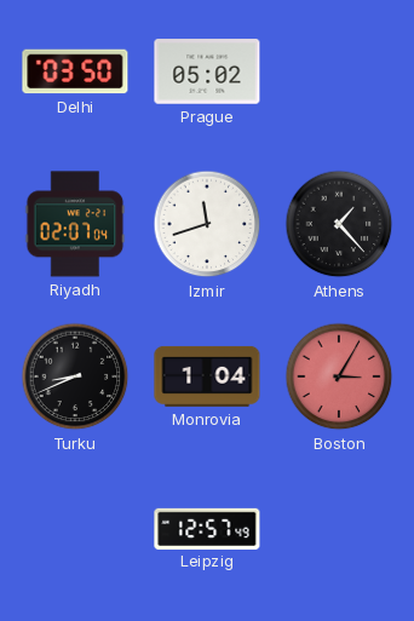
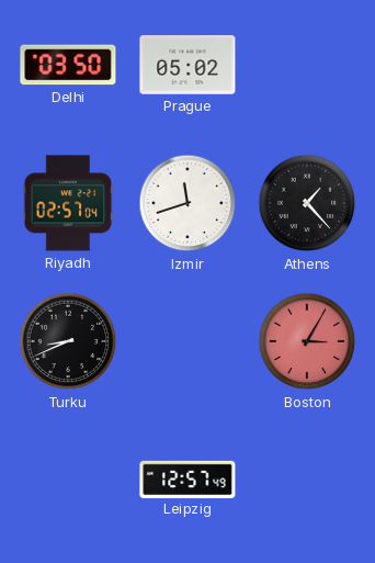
Riyadh: 02:07 -> 02:57 (68, 203)
Monrovia: 1:04 -> none (207, 376)
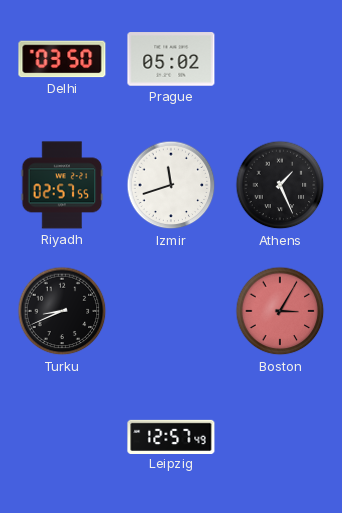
Riyadh: 02:57:04 -> 02:57:55 (62, 185)
Athens: 1:23 -> 1:26 (280, 185)
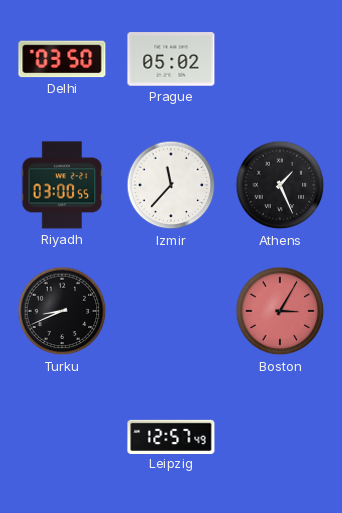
Riyadh: 02:57 -> 03:00 (62, 185)
Izmir: 11:42 -> 11:37 (171, 185)
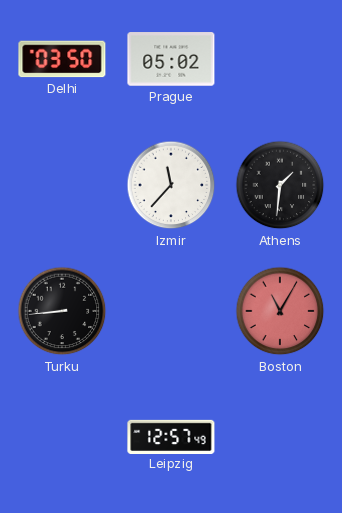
Riyadh: 03:00 -> none (62, 185)
Athens: 1:26 -> 1:31 (280, 185)
Turku: 8:41 -> 8:44 (62, 311)
Boston: 3:05 -> 11:05 (280, 311)
